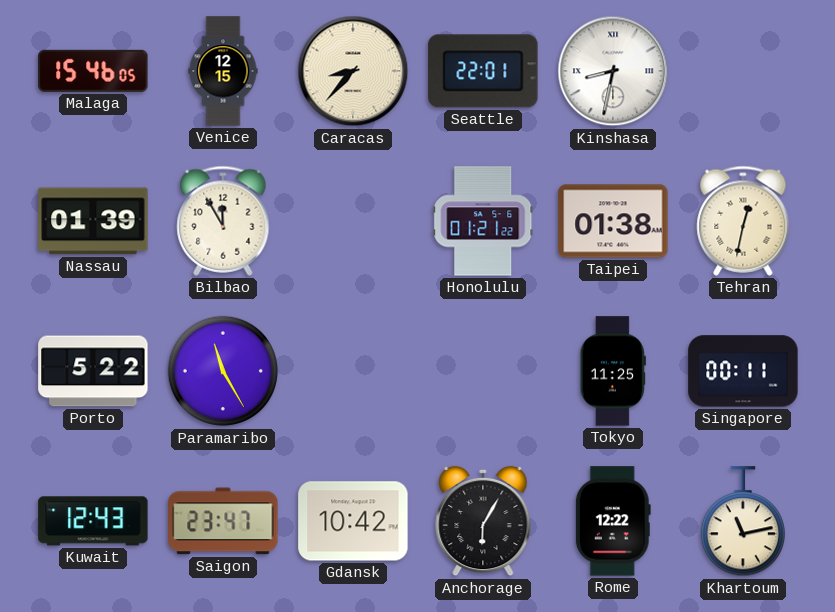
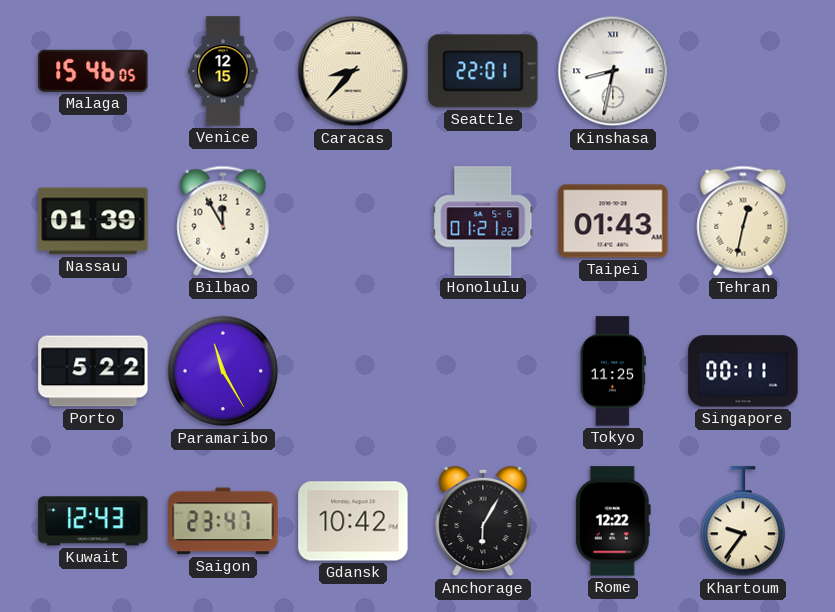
Taipei: 01:38 -> 01:43 (613, 221)
Khartoum: 11:13 -> 9:36 (742, 522)
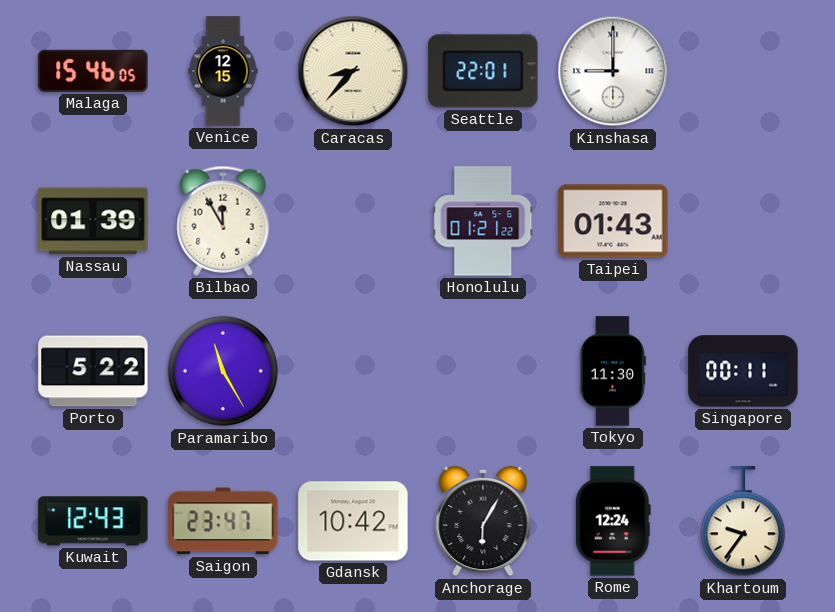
Kinshasa: 8:32 -> 9:00 (613, 71)
Tehran: 12:32 -> none (743, 221)
Tokyo: 11:25 -> 11:30 (613, 371)
Rome: 12:22 -> 12:24 (613, 521)
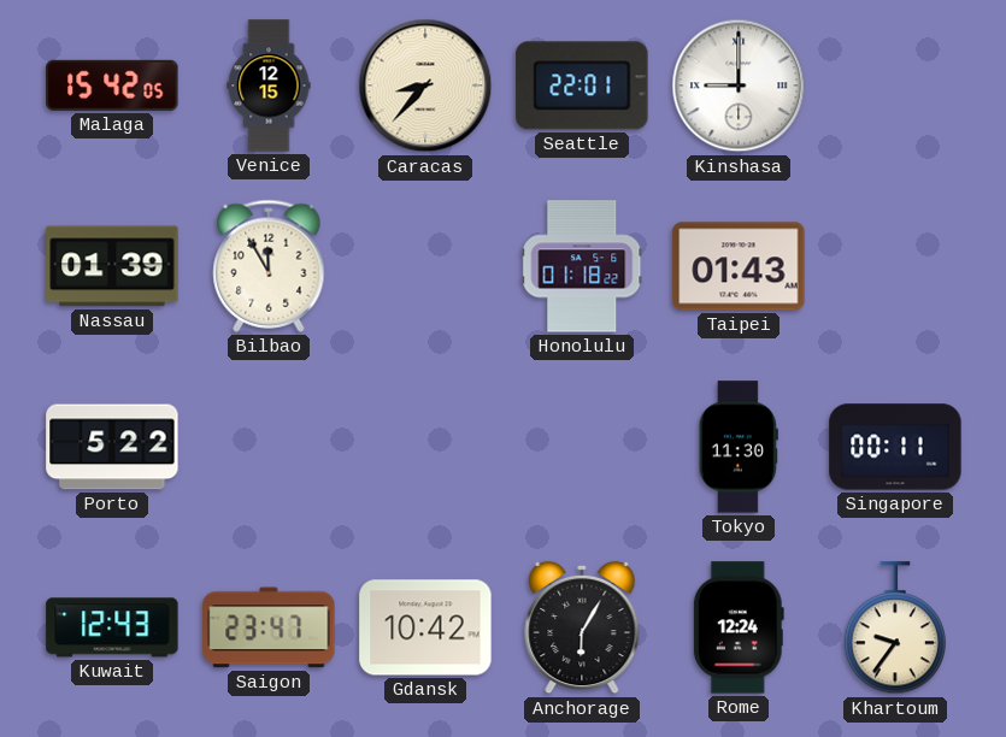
Malaga: 15:46 -> 15:42 (112, 86)
Honolulu: 01:21 -> 01:18 (582, 266)
Paramaribo: 11:25 -> none (223, 371)
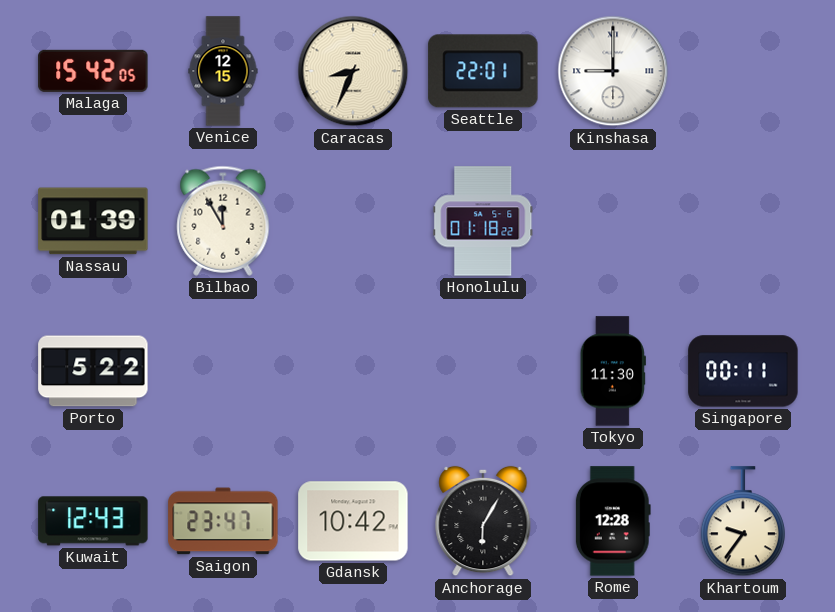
Caracas: 8:37 -> 8:34 (353, 71)
Taipei: 01:43 -> none (739, 266)
Rome: 12:24 -> 12:28 (613, 521)
